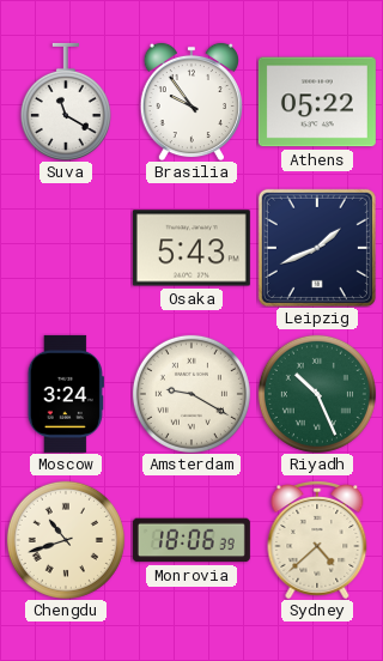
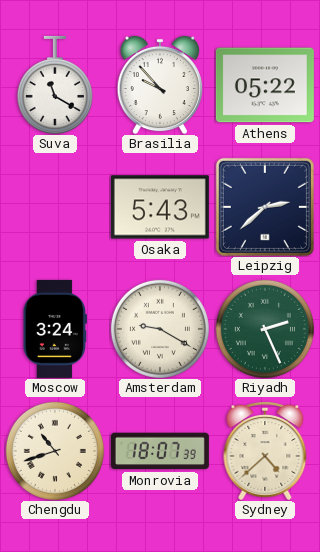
Brasilia: 9:54 -> 9:53 (160, 85)
Leipzig: 1:41 -> 2:38 (265, 207)
Riyadh: 10:26 -> 2:26 (265, 329)
Monrovia: 18:06 -> 18:07 (160, 451)
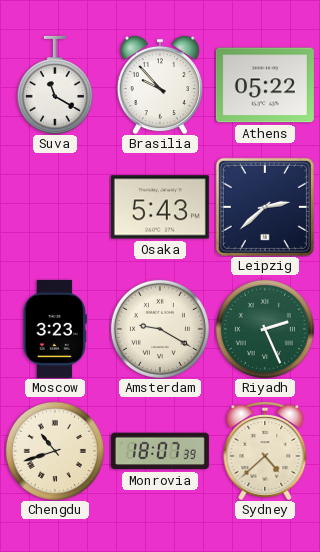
Moscow: 3:24 -> 3:23 (55, 329)
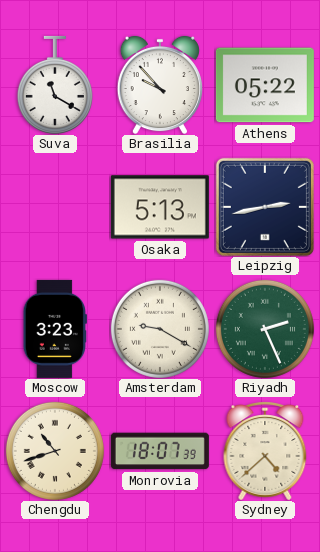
Osaka: 5:43 -> 5:13 (160, 207)
Leipzig: 2:38 -> 2:43 (265, 207)
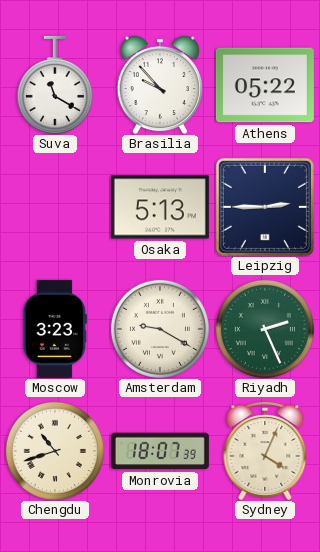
Leipzig: 2:43 -> 2:45 (265, 207)
Sydney: 4:38 -> 4:04 (265, 451)
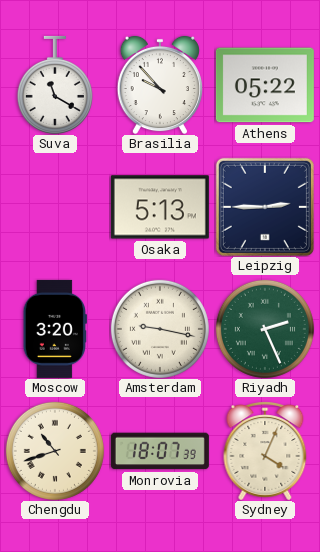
Moscow: 3:23 -> 3:20 (55, 329)
Amsterdam: 9:20 -> 9:17 (160, 329)
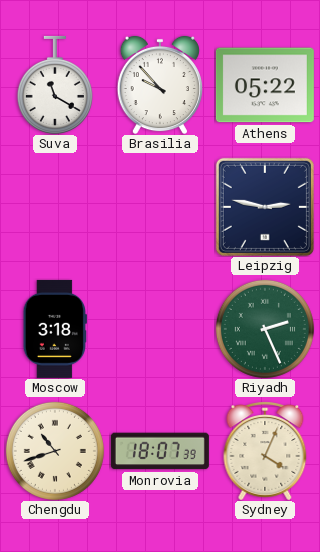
Osaka: 5:13 -> none (160, 207)
Leipzig: 2:45 -> 2:47 (265, 207)
Moscow: 3:20 -> 3:18 (55, 329)
Amsterdam: 9:17 -> none (160, 329)
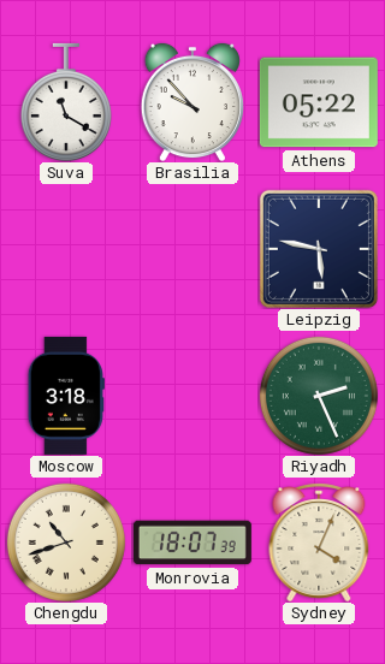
Leipzig: 2:47 -> 5:47 (319, 249)
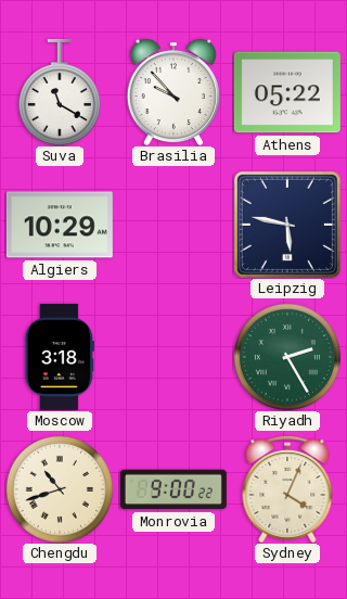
Algiers: none -> 10:29 (60, 225)
Riyadh: 2:26 -> 2:25 (287, 357)
Monrovia: 18:07 -> 9:00 (173, 489)
